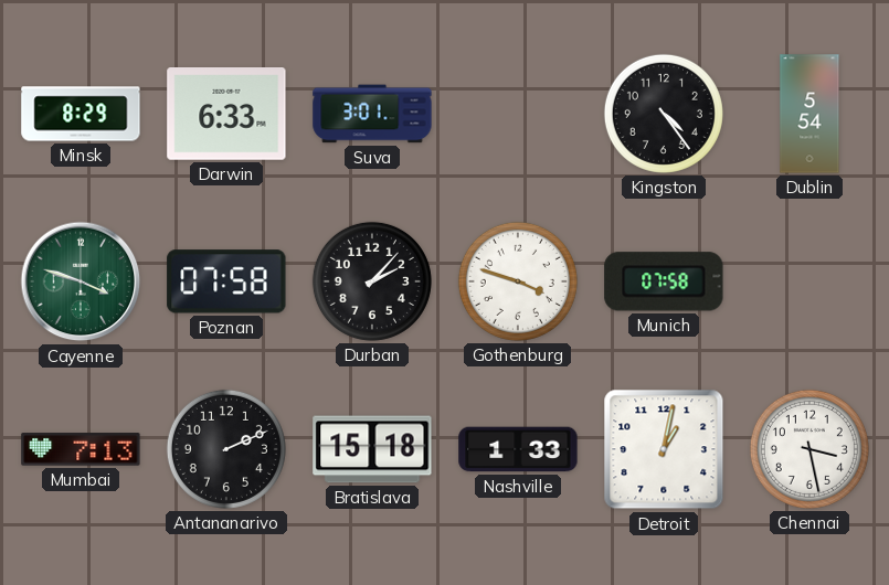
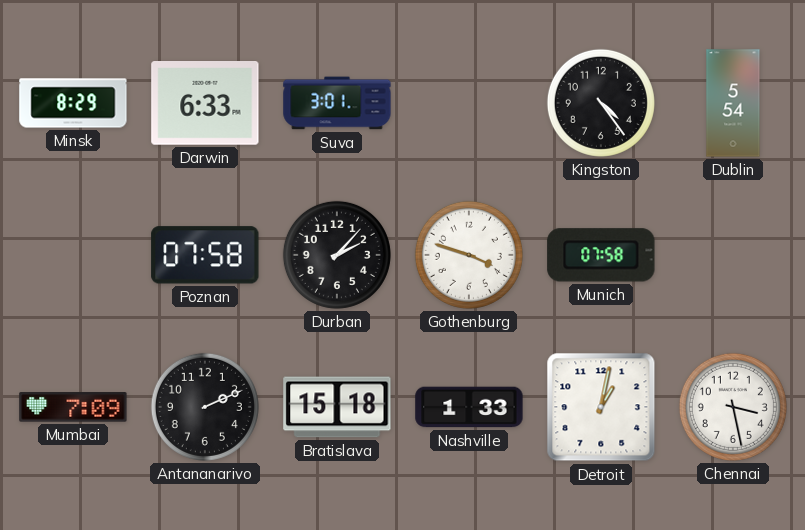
Cayenne: 3:48 -> none (81, 281)
Mumbai: 7:13 -> 7:09 (73, 407)
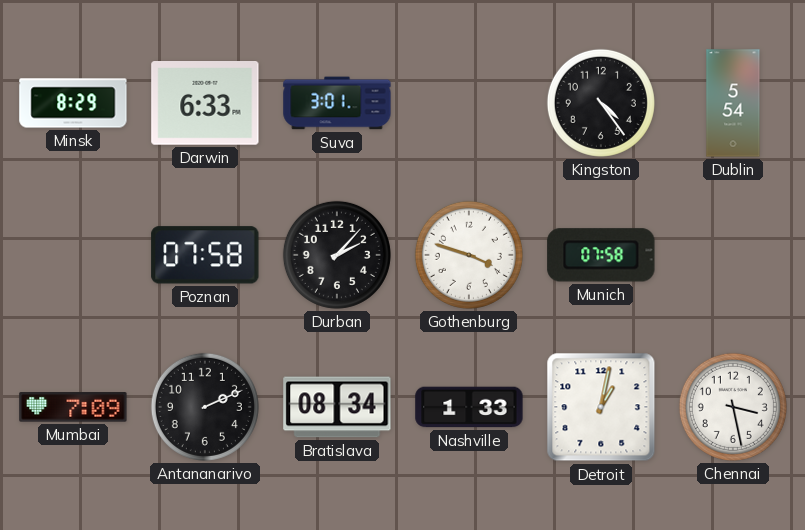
Bratislava: 15:18 -> 08:34 (337, 407)
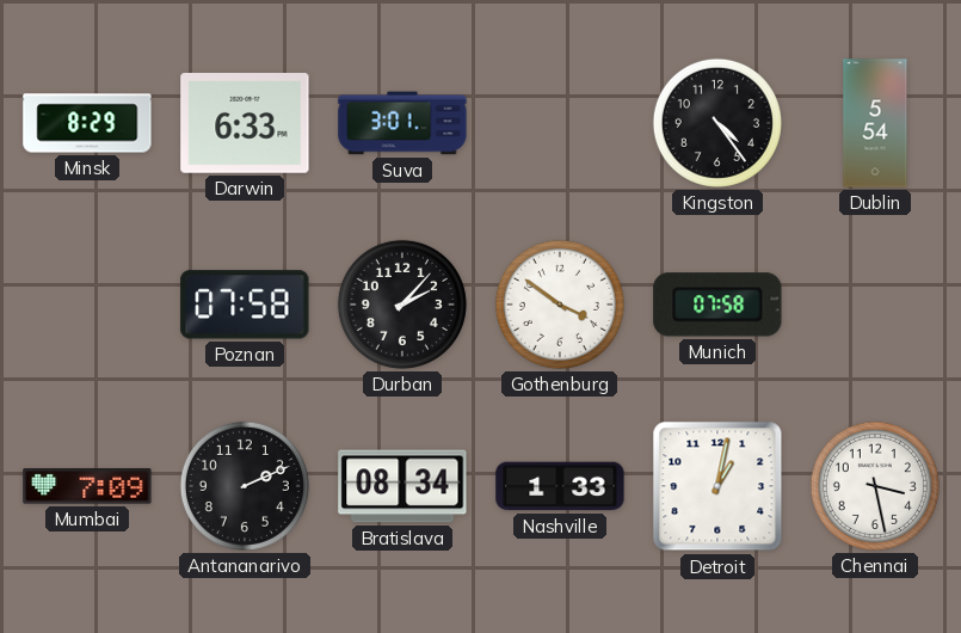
Gothenburg: 3:48 -> 3:51 (560, 305)
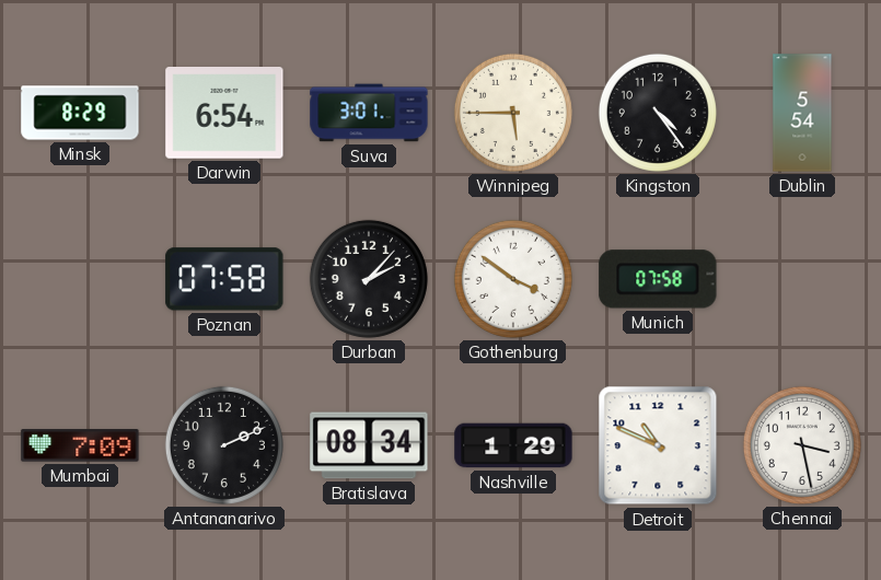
Darwin: 6:33 -> 6:54 (224, 114)
Winnipeg: none -> 5:45 (513, 113)
Nashville: 1:33 -> 1:29 (513, 445)
Detroit: 1:02 -> 10:49 (658, 445)
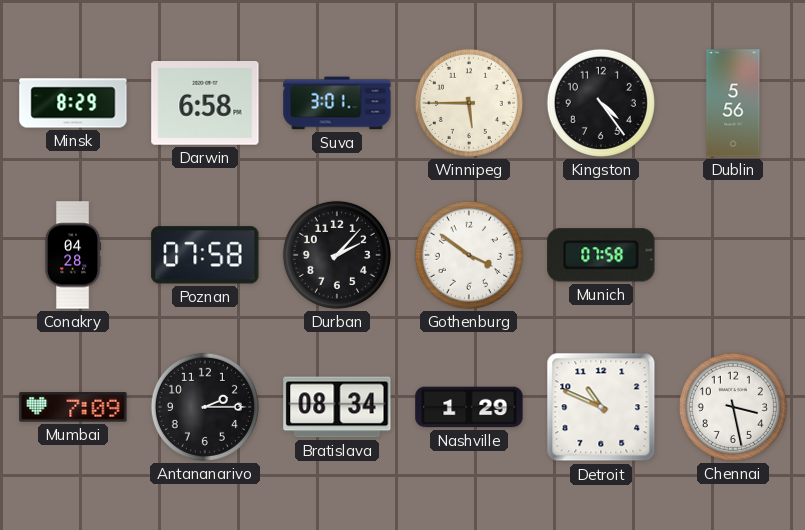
Darwin: 6:54 -> 6:58 (205, 104)
Dublin: 5:54 -> 5:56 (733, 103)
Conakry: none -> 04:28 (74, 255)
Antananarivo: 2:11 -> 2:15 (205, 407)
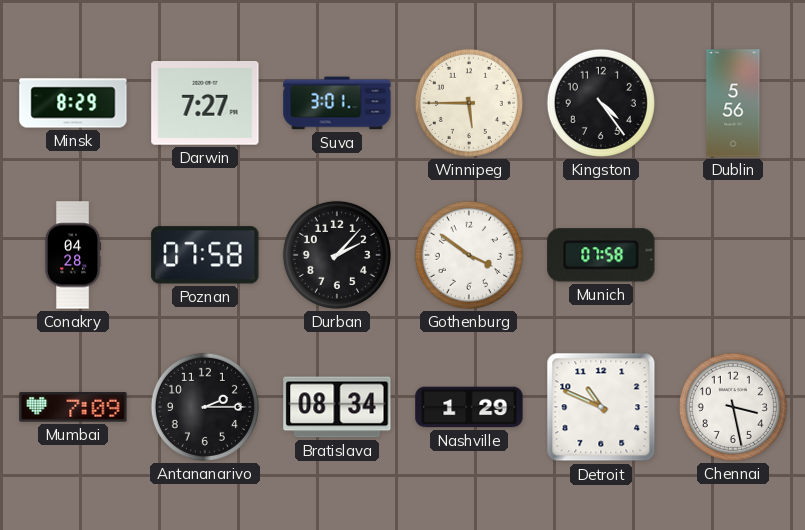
Darwin: 6:58 -> 7:27 (205, 104)
